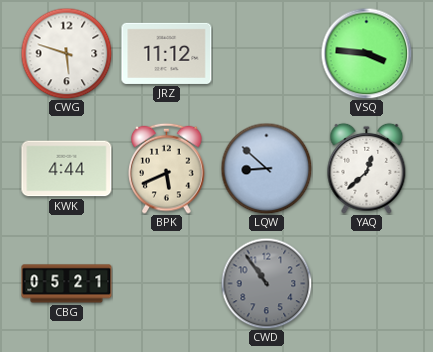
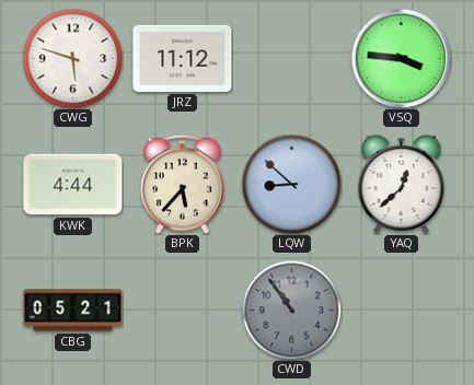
BPK: 5:41 -> 5:37 (183, 184)
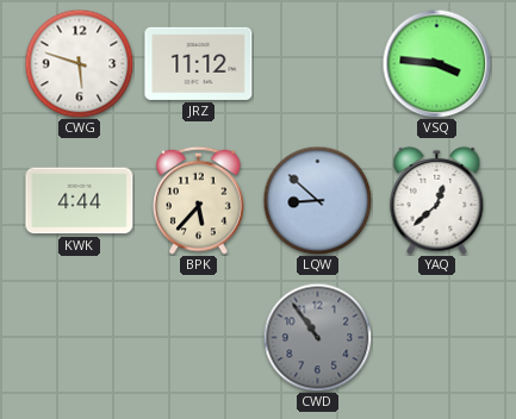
CBG: 05:21 -> none (73, 311)
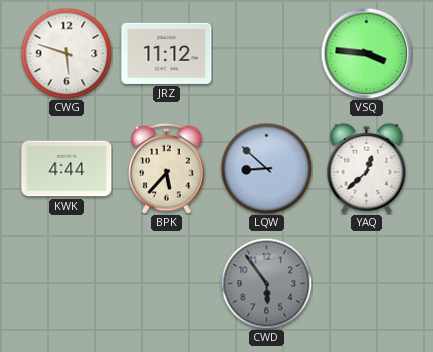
CWD: 10:54 -> 5:54 (266, 283)
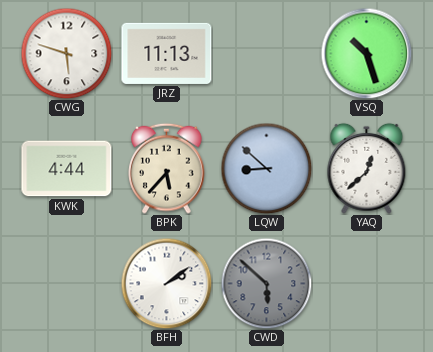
JRZ: 11:12 -> 11:13 (167, 53)
VSQ: 3:46 -> 10:27 (366, 53)
BFH: none -> 2:09 (166, 283)
CWD: 5:54 -> 5:52 (266, 283)
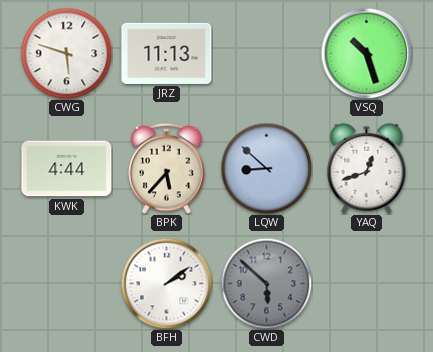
YAQ: 12:38 -> 12:42 (367, 168)
